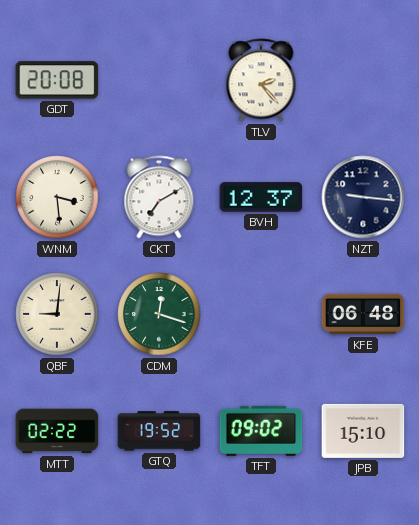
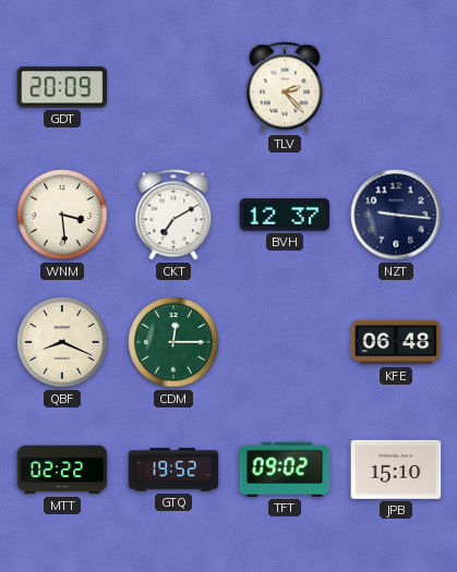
GDT: 20:08 -> 20:09 (62, 87)
QBF: 9:01 -> 8:19 (62, 342)
CDM: 12:18 -> 12:15 (173, 342)
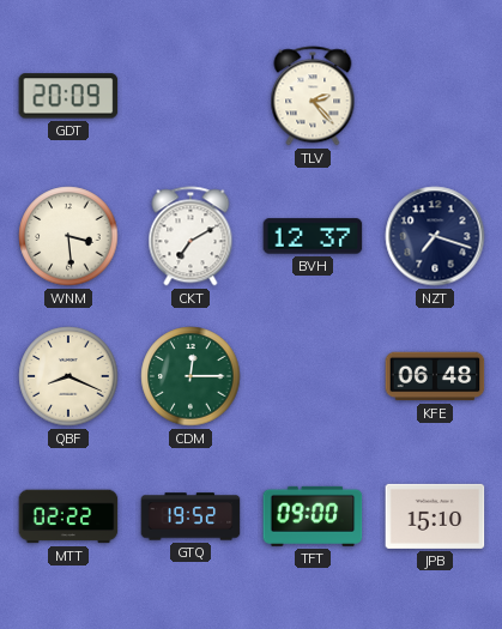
NZT: 9:16 -> 7:18 (435, 236)
TFT: 09:02 -> 09:00 (313, 516)
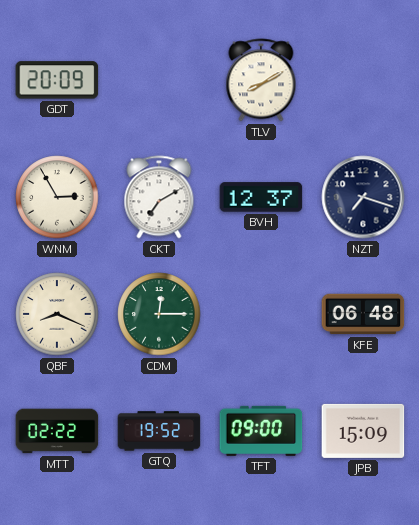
TLV: 2:23 -> 8:10 (261, 80)
WNM: 3:29 -> 2:55 (57, 197)
JPB: 15:10 -> 15:09 (363, 431)
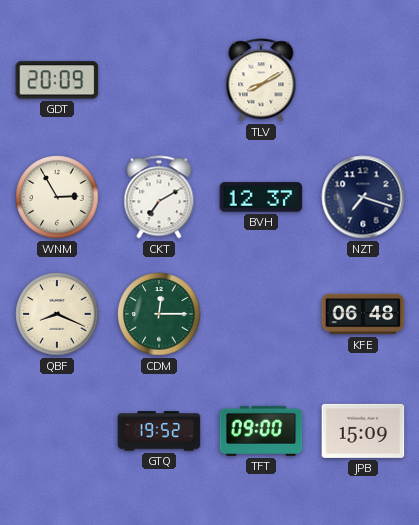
MTT: 02:22 -> none (57, 431)
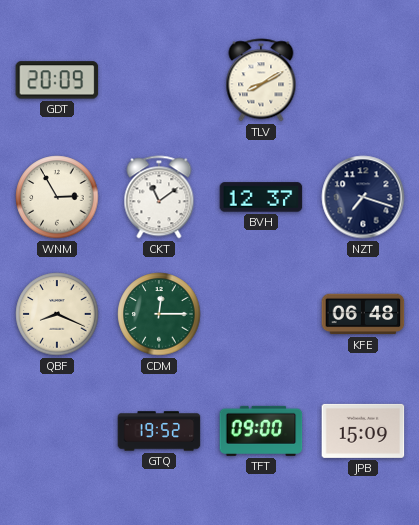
CKT: 7:10 -> 11:09 (159, 197)
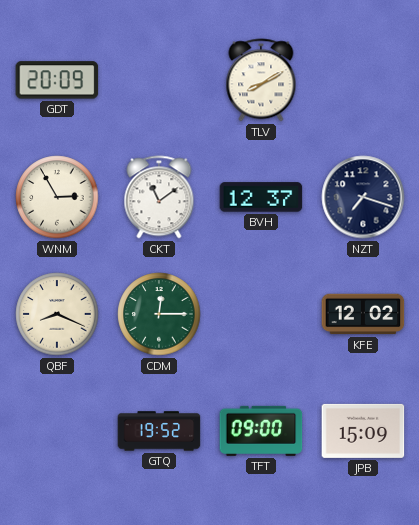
KFE: 06:48 -> 12:02 (363, 314)
